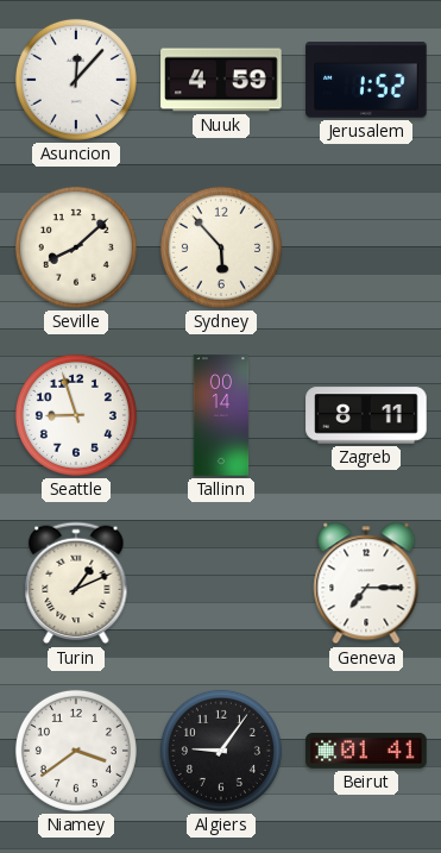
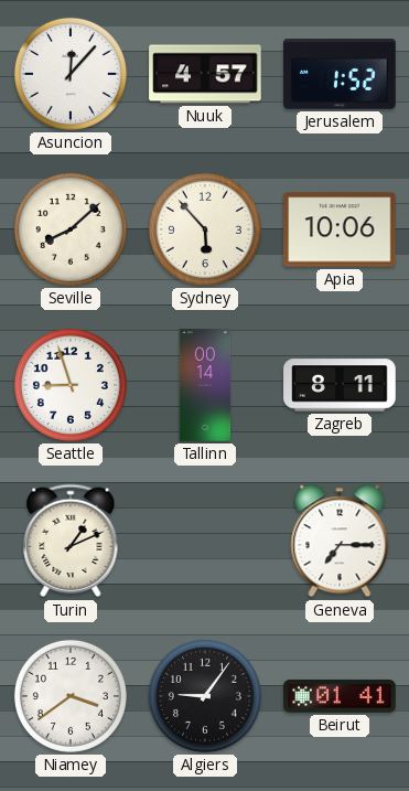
Nuuk: 4:59 -> 4:57 (205, 74)
Apia: none -> 10:06 (340, 229)
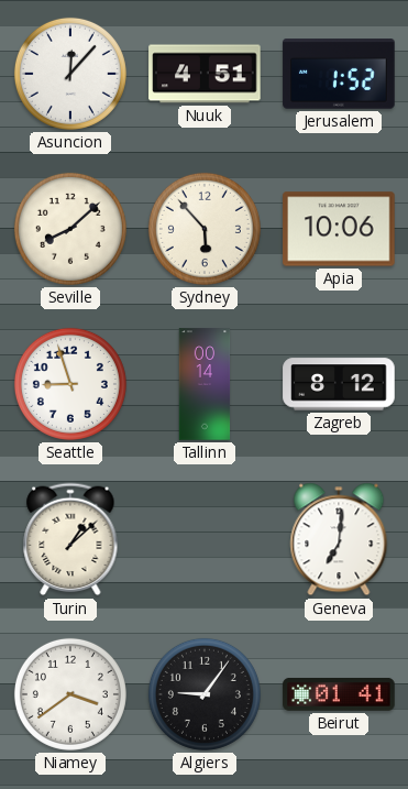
Nuuk: 4:57 -> 4:51 (205, 74)
Zagreb: 8:11 -> 8:12 (339, 384)
Turin: 1:11 -> 1:08 (70, 539)
Geneva: 7:15 -> 7:01 (339, 539)
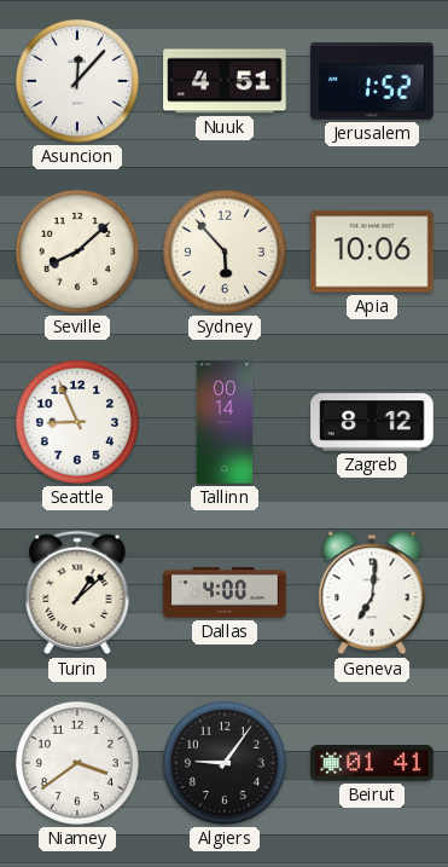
Seattle: 8:57 -> 8:56 (77, 422)
Dallas: none -> 4:00 (225, 593)
